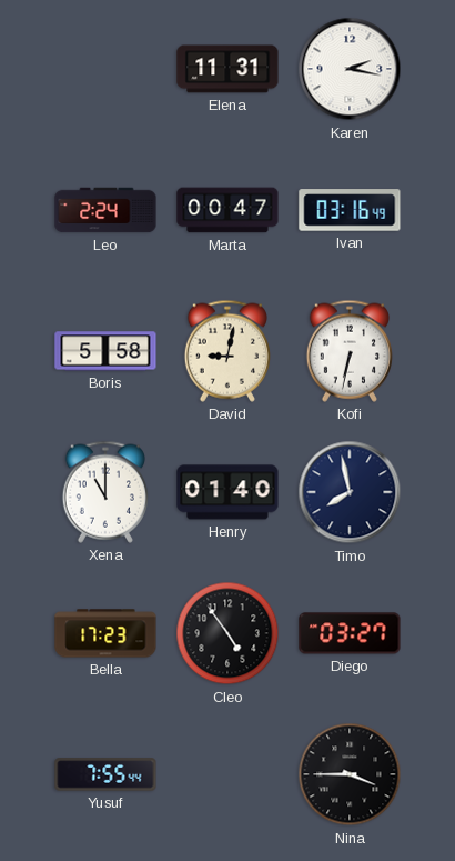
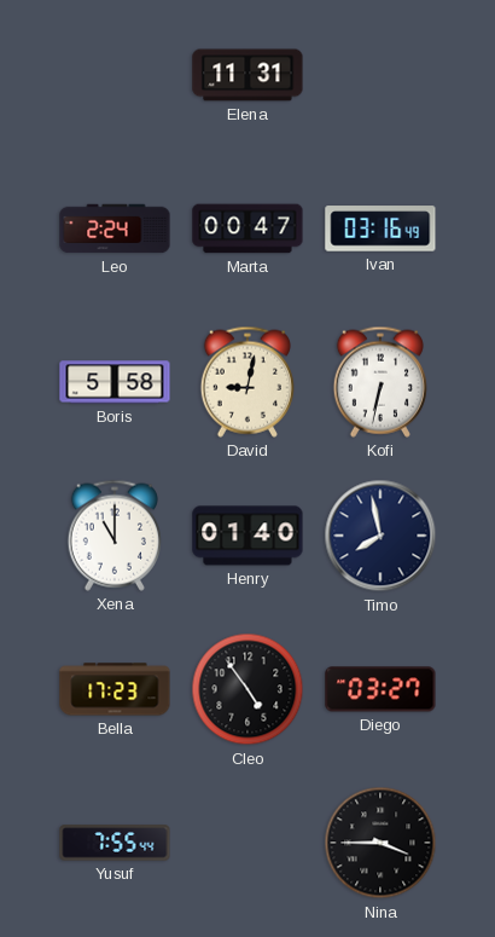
Karen: 2:17 -> none (350, 69)
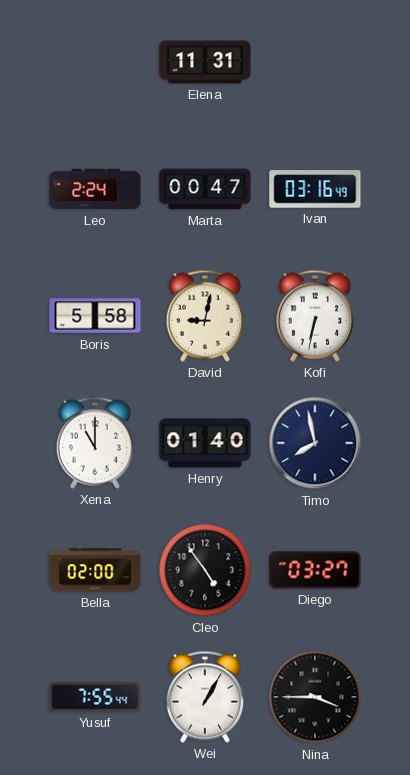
Bella: 17:23 -> 02:00 (95, 570)
Wei: none -> 1:05 (205, 697)
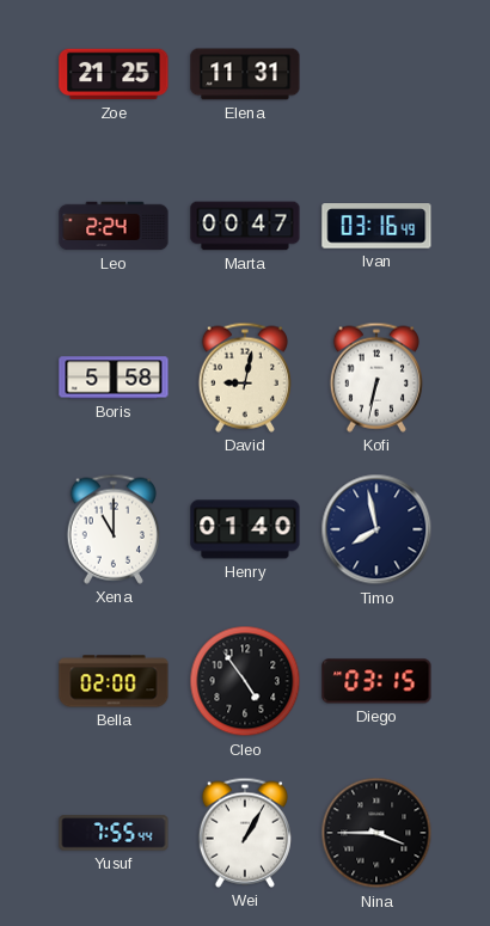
Zoe: none -> 21:25 (114, 74)
Diego: 03:27 -> 03:15 (376, 681)
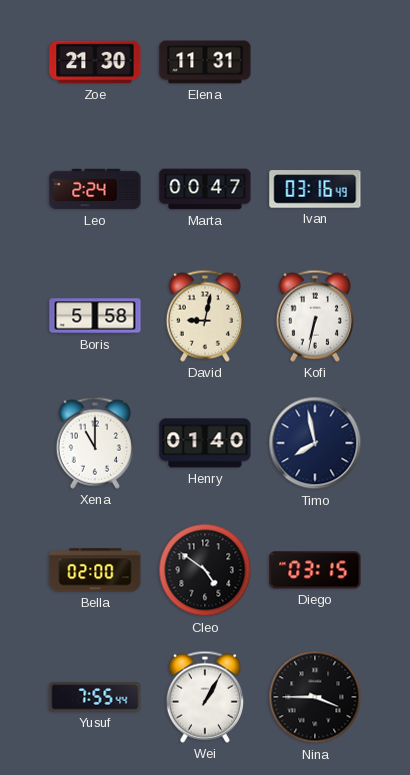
Zoe: 21:25 -> 21:30 (95, 62)
Cleo: 4:54 -> 4:51 (205, 570)
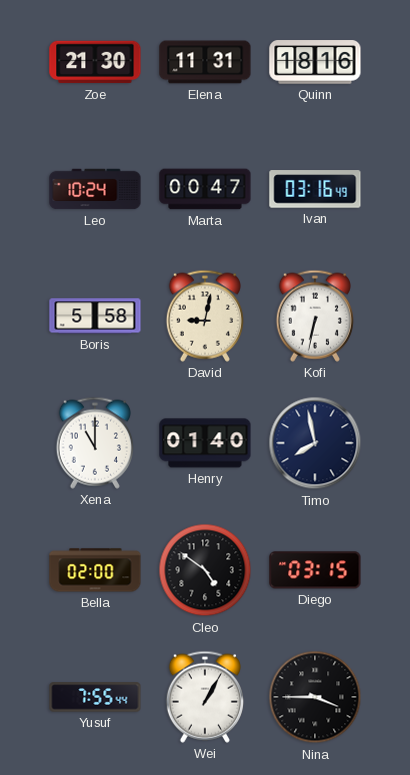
Quinn: none -> 18:16 (315, 62)
Leo: 2:24 -> 10:24 (95, 189)
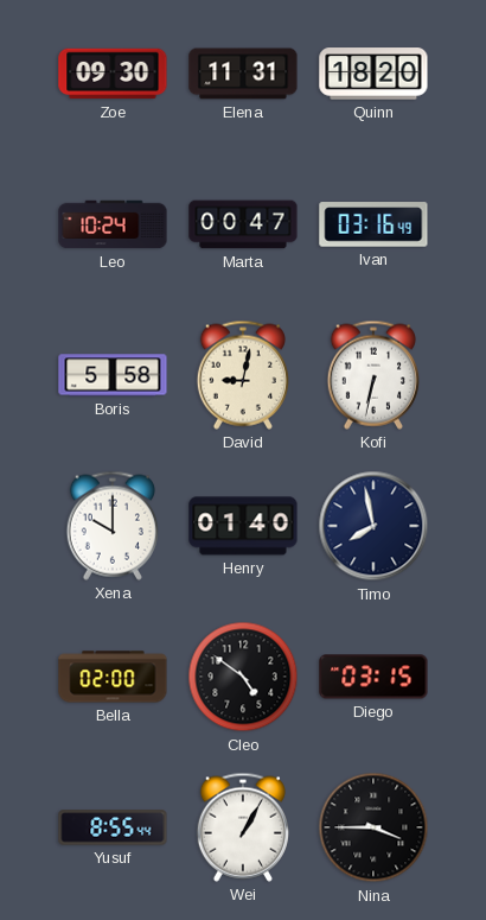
Zoe: 21:30 -> 09:30 (113, 74)
Quinn: 18:16 -> 18:20 (373, 74)
Xena: 11:00 -> 10:00 (113, 526)
Yusuf: 7:55 -> 8:55 (113, 827)
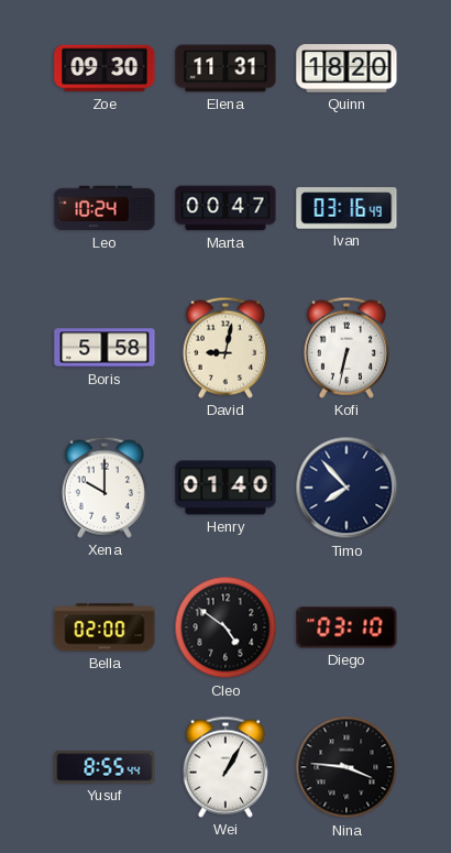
Timo: 7:58 -> 7:53 (346, 488)
Diego: 03:15 -> 03:10 (346, 627)
Nina: 3:45 -> 3:46 (346, 767)
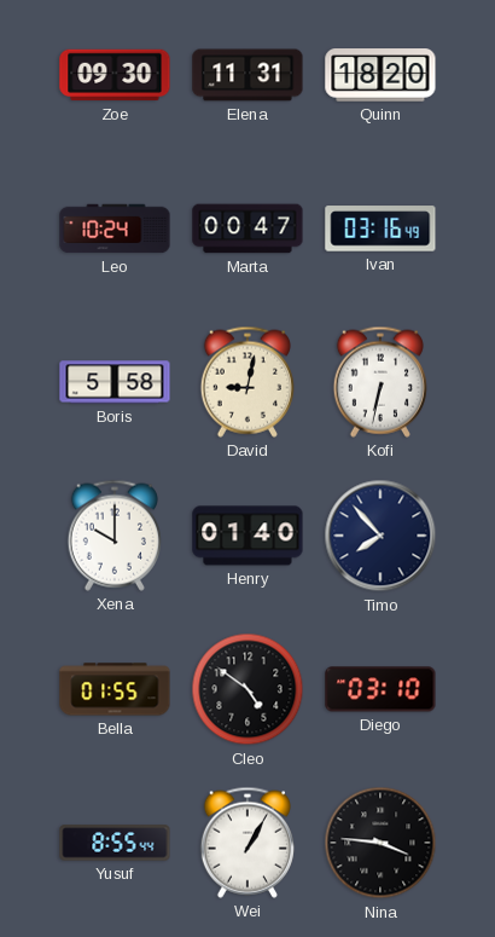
Bella: 02:00 -> 01:55 (115, 689)
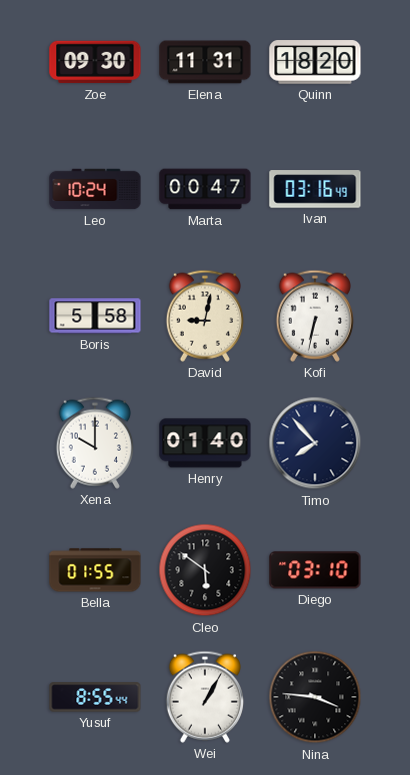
Cleo: 4:51 -> 5:51 (205, 570)
